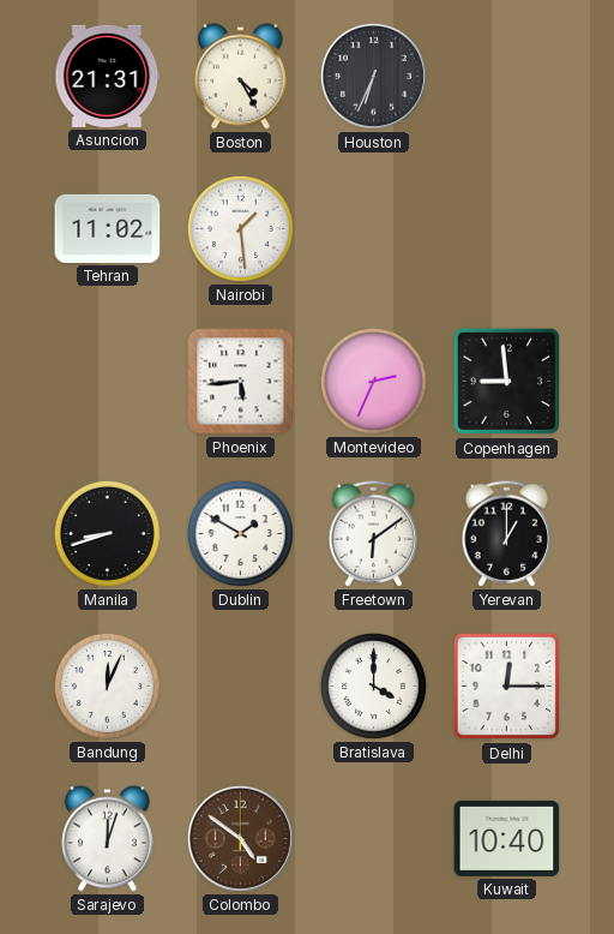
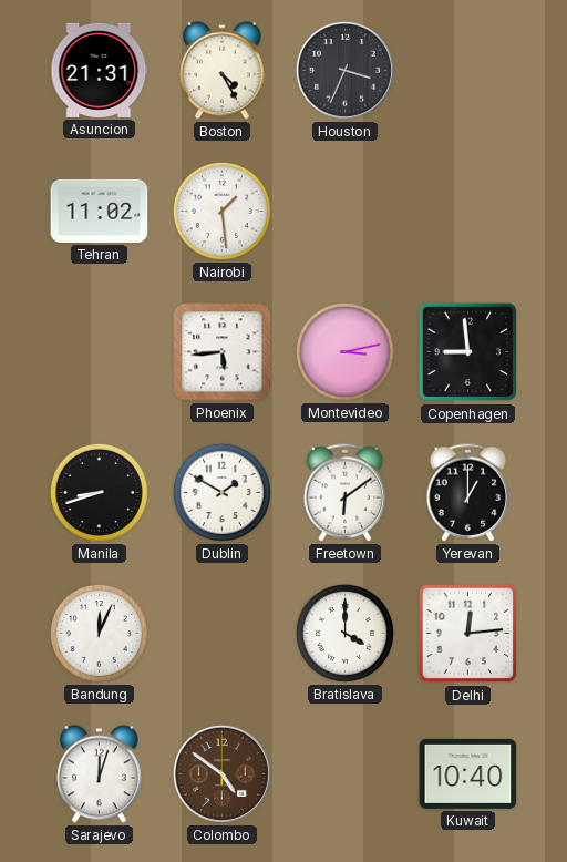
Houston: 6:34 -> 3:34 (344, 70)
Montevideo: 2:34 -> 3:13 (344, 351)
Delhi: 12:15 -> 12:14 (468, 634)
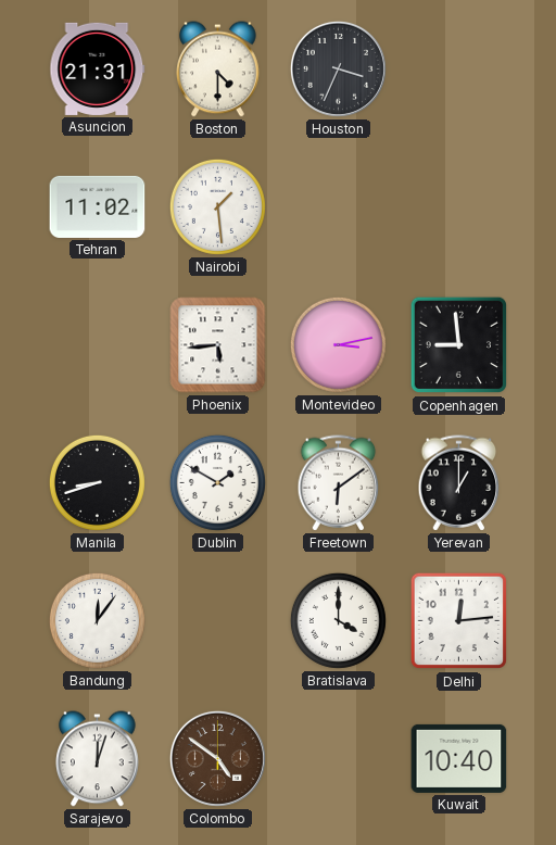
Boston: 4:25 -> 4:30 (218, 70)
Bandung: 12:04 -> 12:06 (97, 620)
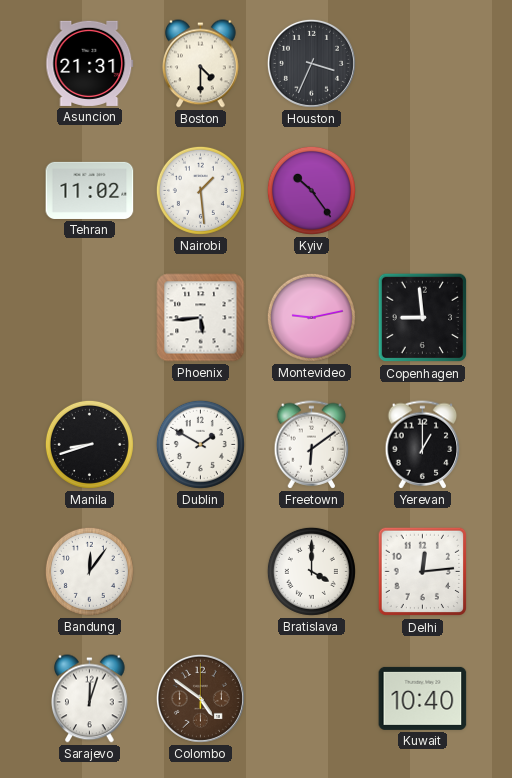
Kyiv: none -> 10:24 (311, 190)
Montevideo: 3:13 -> 9:13 (311, 317)
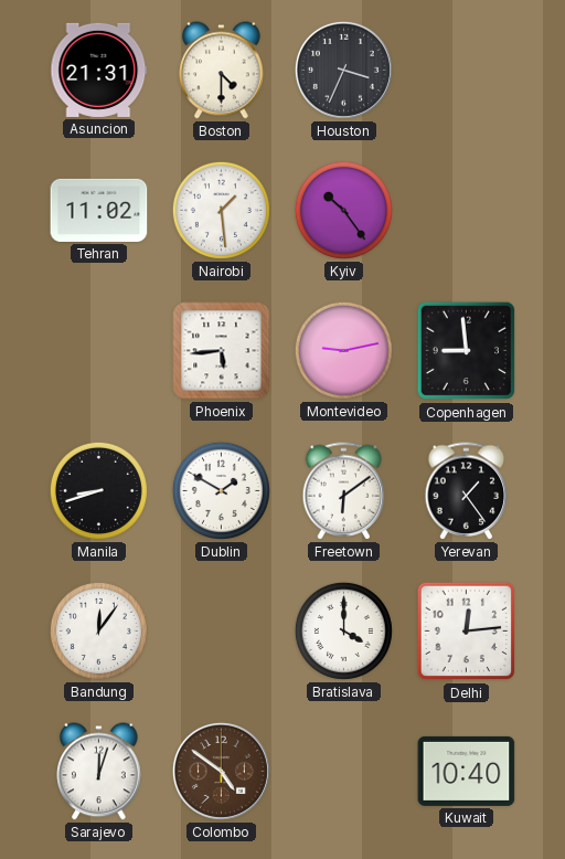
Yerevan: 1:00 -> 1:24 (467, 491)
